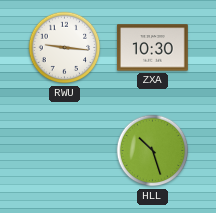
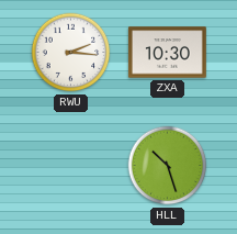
RWU: 9:16 -> 2:16 (71, 53)
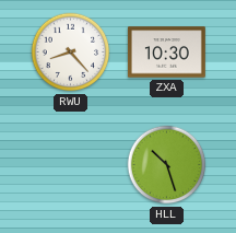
RWU: 2:16 -> 8:23 (71, 53)
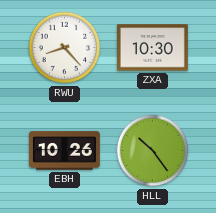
EBH: none -> 10:26 (65, 151)
HLL: 10:27 -> 10:24 (153, 151)
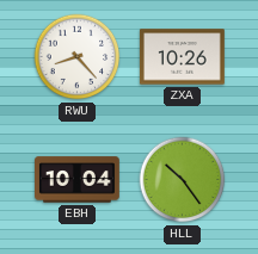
ZXA: 10:30 -> 10:26 (182, 57)
EBH: 10:26 -> 10:04 (78, 180)
